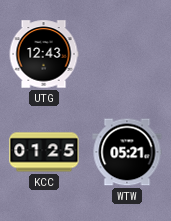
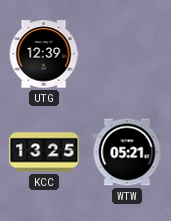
UTG: 12:43 -> 12:39 (44, 54)
KCC: 01:25 -> 13:25 (44, 152)
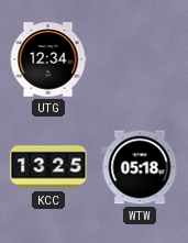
UTG: 12:39 -> 12:34 (48, 59)
WTW: 05:21 -> 05:18 (140, 167)
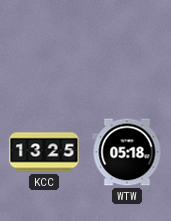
UTG: 12:34 -> none (48, 59)
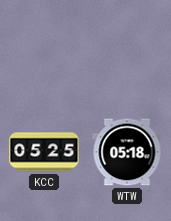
KCC: 13:25 -> 05:25 (44, 152)
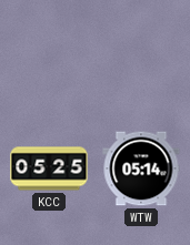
WTW: 05:18 -> 05:14 (141, 169)
